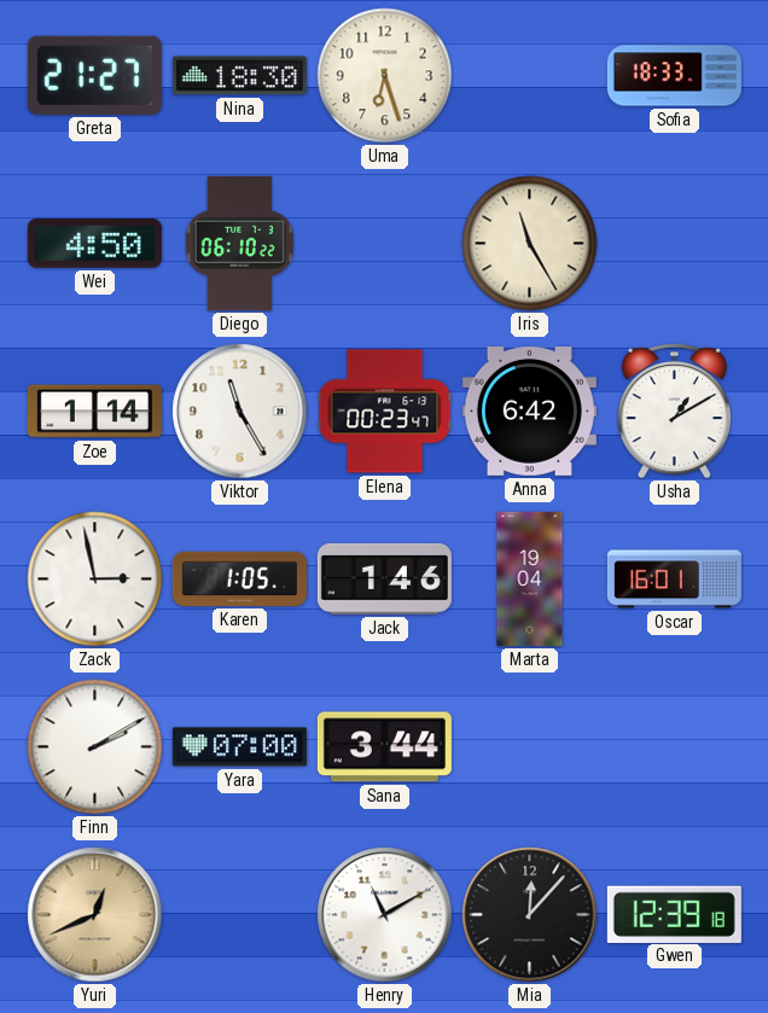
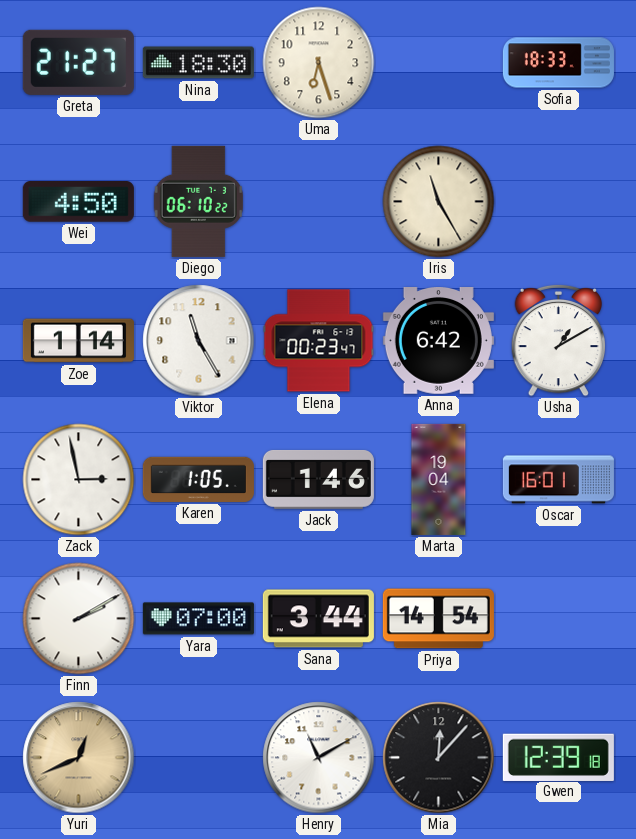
Priya: none -> 14:54 (438, 619)
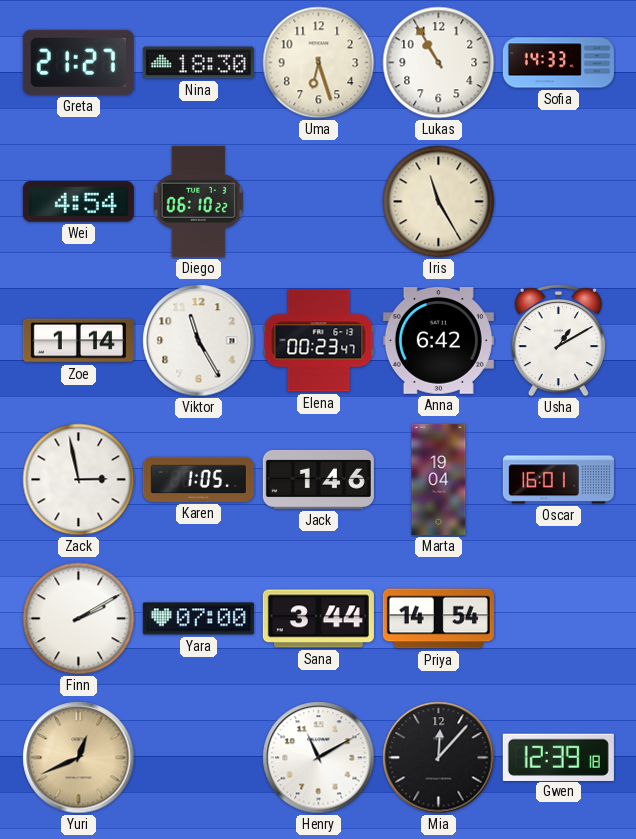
Lukas: none -> 10:55 (439, 63)
Sofia: 18:33 -> 14:33 (558, 63)
Wei: 4:50 -> 4:54 (78, 202)
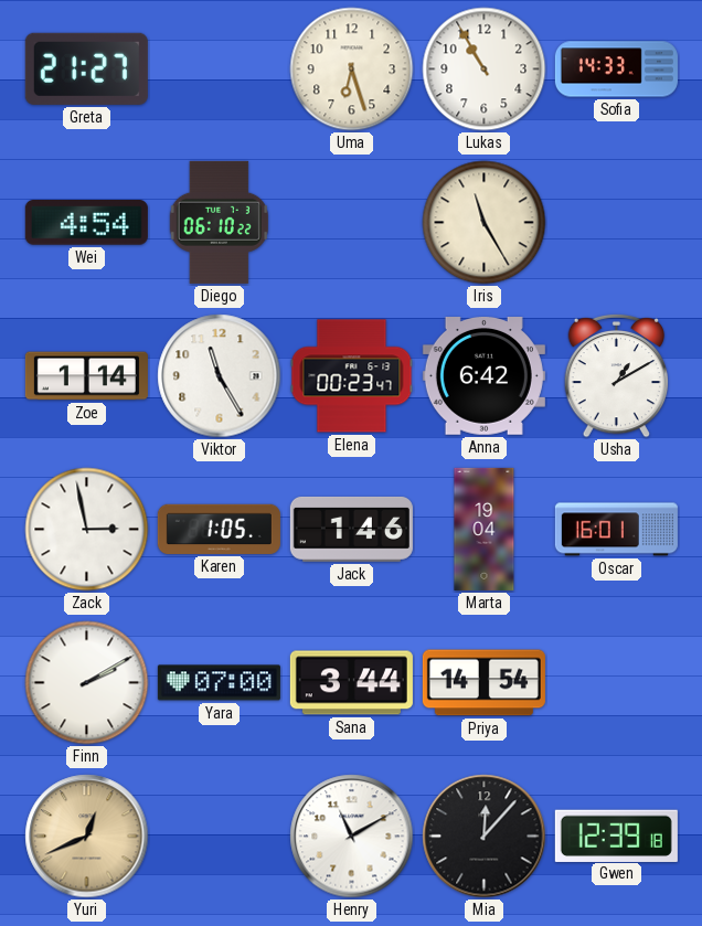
Nina: 18:30 -> none (198, 63)
